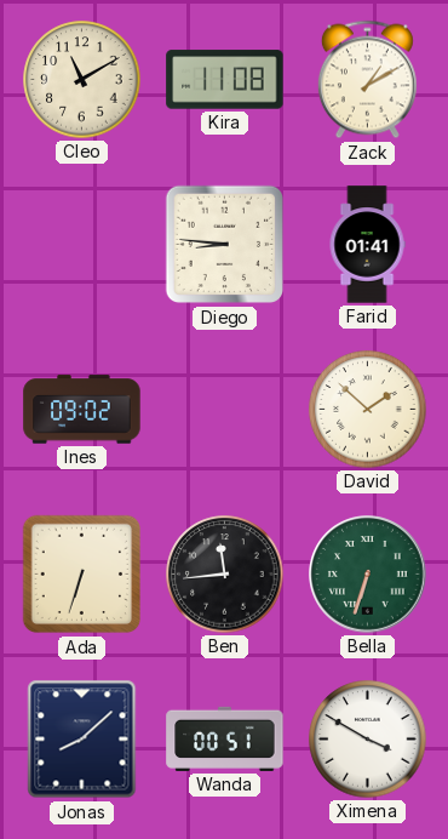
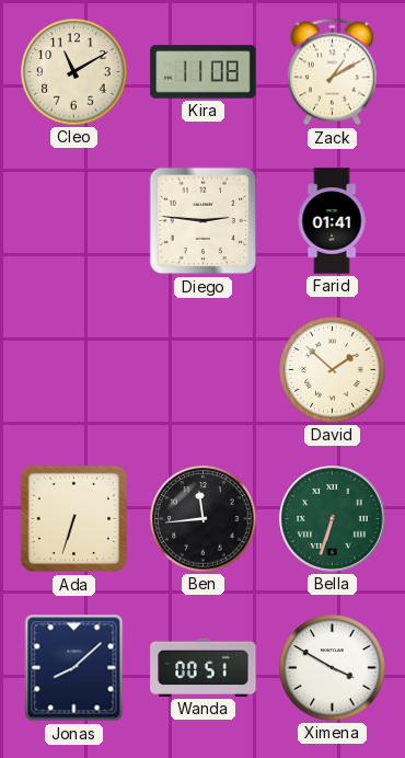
Diego: 8:46 -> 2:46 (204, 221)
Ines: 09:02 -> none (82, 410)
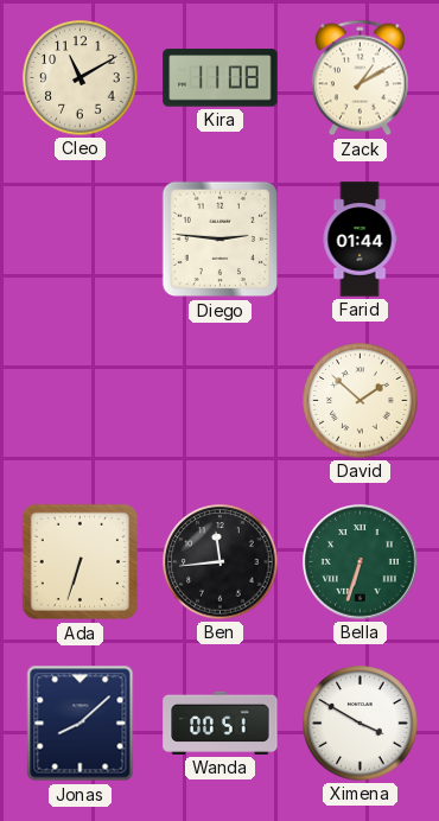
Farid: 01:41 -> 01:44 (360, 240)
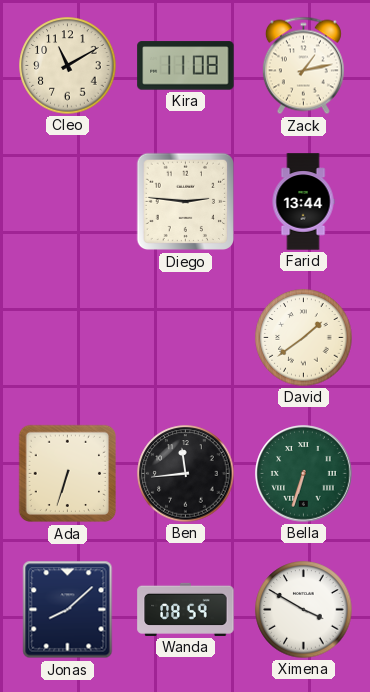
Zack: 1:10 -> 1:13 (303, 66)
Farid: 01:44 -> 13:44 (303, 202)
David: 1:52 -> 1:39 (304, 338)
Wanda: 00:51 -> 08:59 (186, 609)
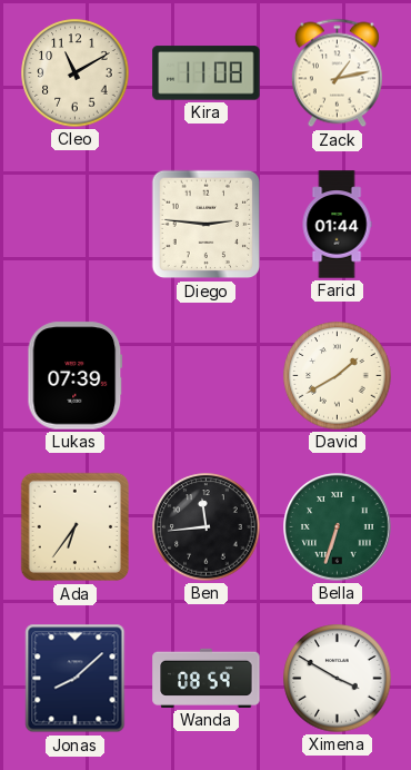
Farid: 13:44 -> 01:44 (337, 225)
Lukas: none -> 07:39 (76, 376)
David: 1:39 -> 1:40 (338, 376)
Ada: 6:33 -> 6:36 (76, 527)
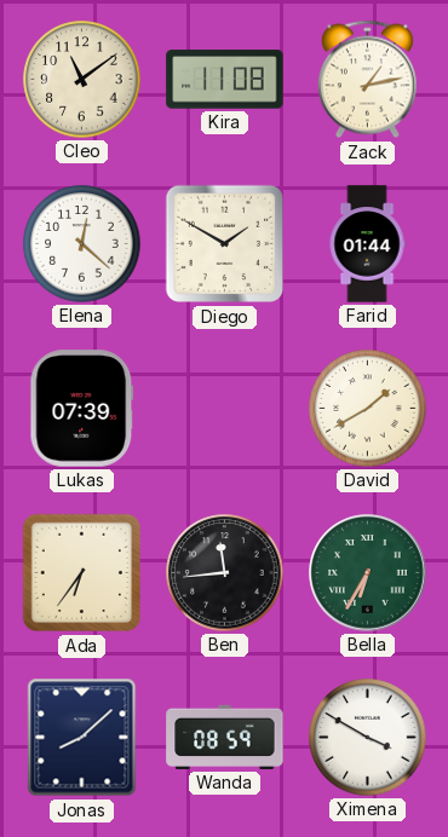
Cleo: 11:10 -> 11:09 (82, 80)
Elena: none -> 12:22 (82, 244)
Diego: 2:46 -> 1:50 (225, 244)
Bella: 6:33 -> 6:35 (368, 573)
